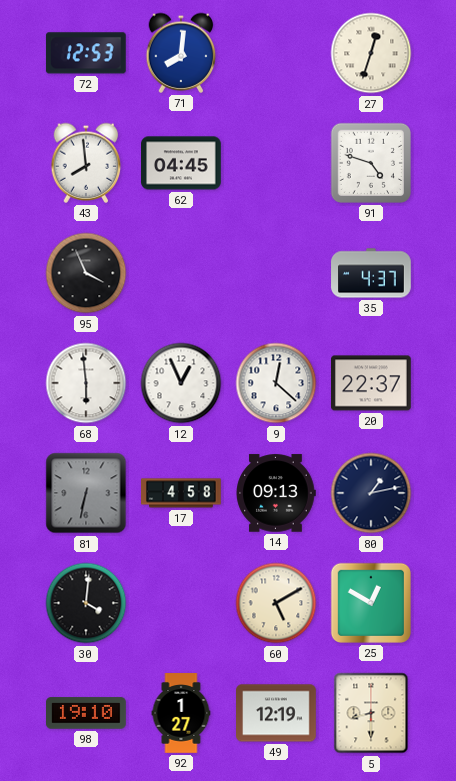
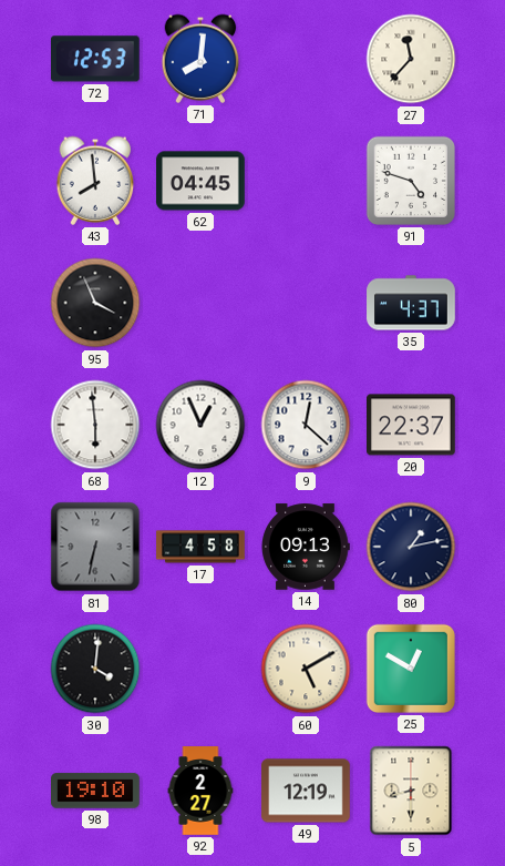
27: 12:33 -> 11:37 (411, 59)
92: 1:27 -> 2:27 (200, 791)
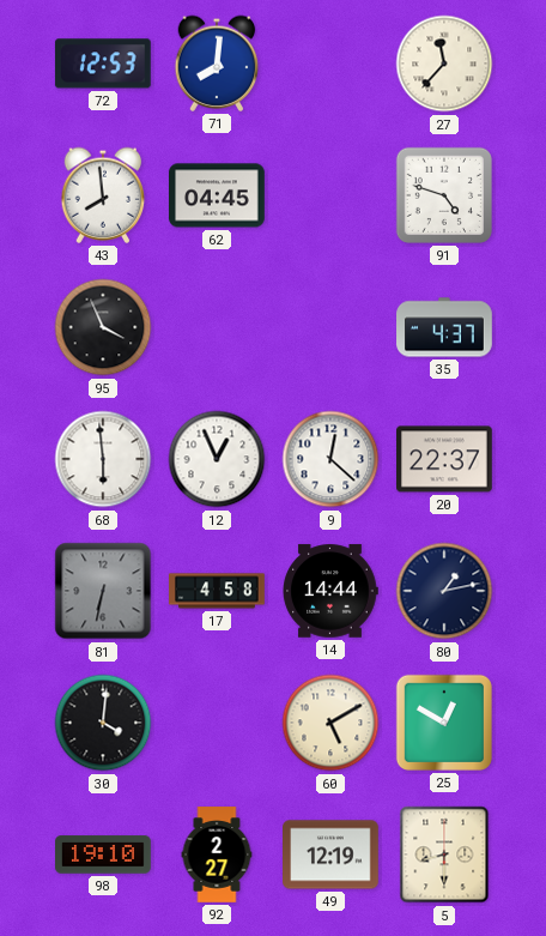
14: 09:13 -> 14:44 (330, 591)
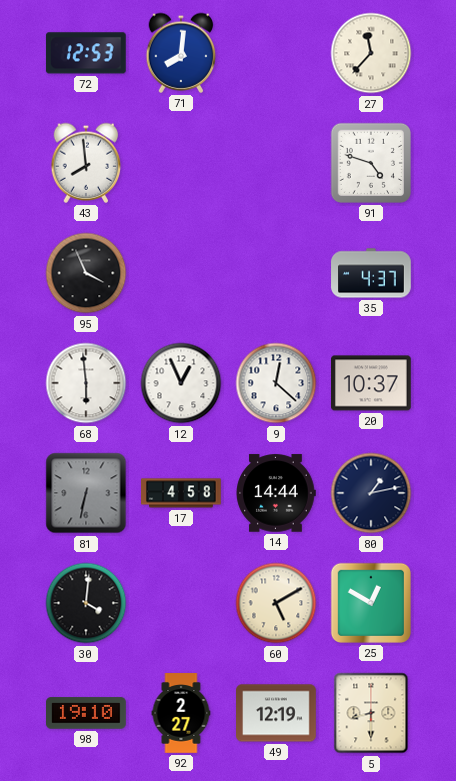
62: 04:45 -> none (218, 195)
20: 22:37 -> 10:37 (372, 383)
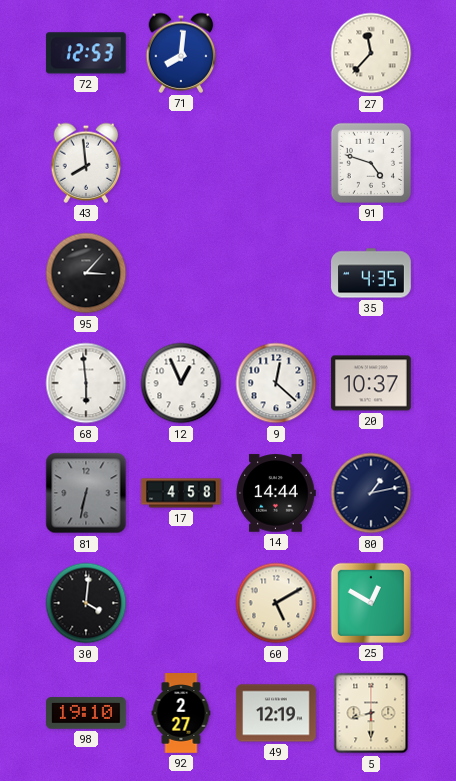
95: 3:56 -> 3:07 (86, 273)
35: 4:37 -> 4:35 (371, 273)
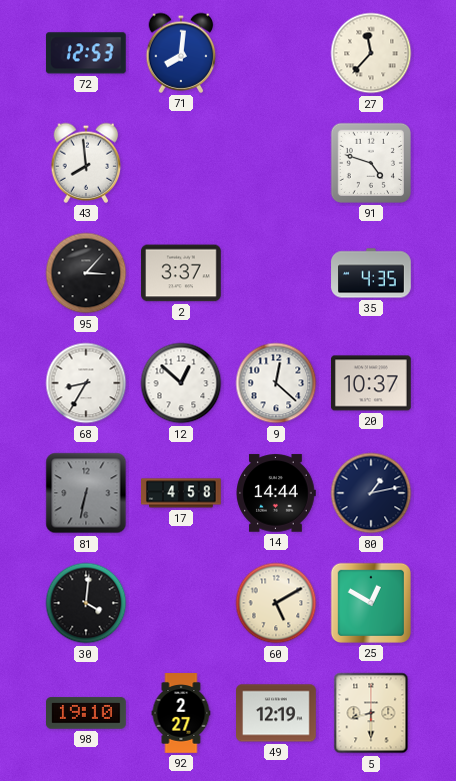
2: none -> 3:37 (182, 273)
68: 5:59 -> 8:35 (86, 383)
12: 12:56 -> 12:52 (181, 383)
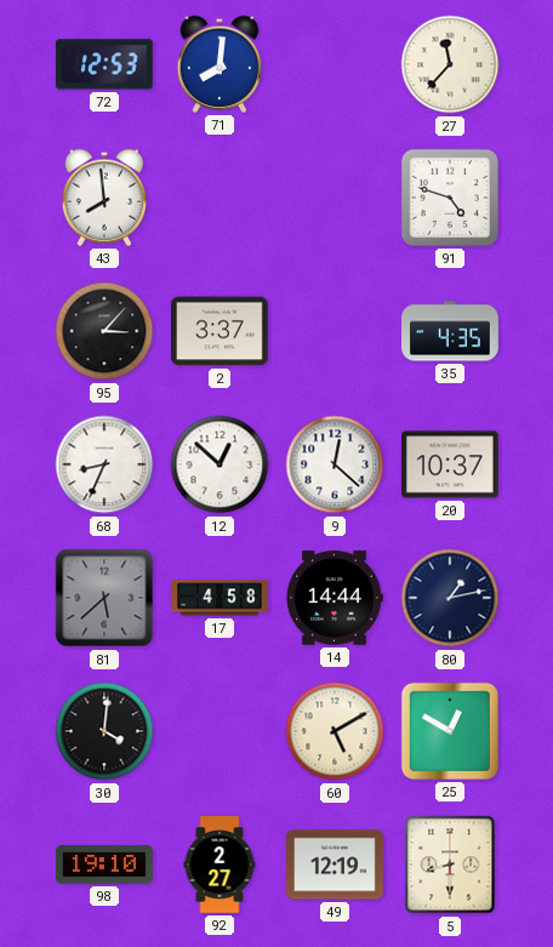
68: 8:35 -> 8:34 (104, 464)
81: 6:32 -> 5:38 (104, 598)
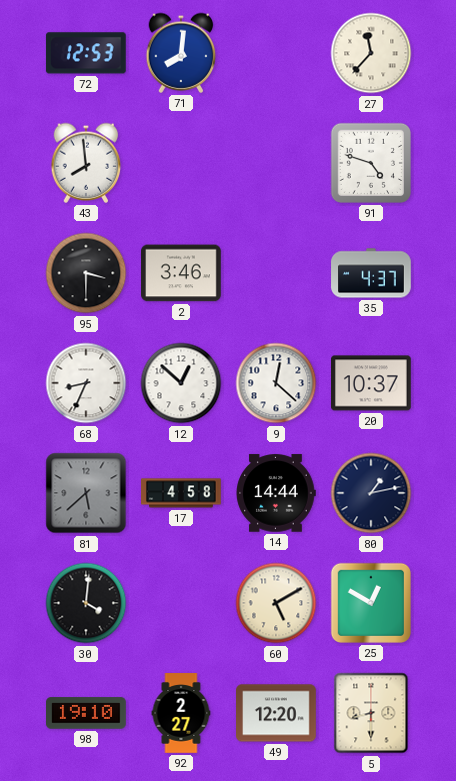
95: 3:07 -> 3:30 (86, 273)
2: 3:37 -> 3:46 (182, 273)
35: 4:35 -> 4:37 (371, 273)
49: 12:19 -> 12:20 (277, 713)
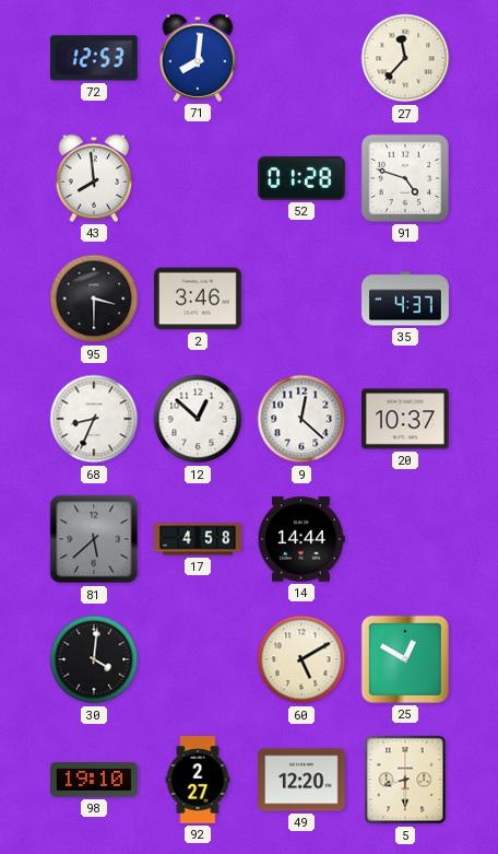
52: none -> 01:28 (303, 178)
80: 1:13 -> none (371, 493)
